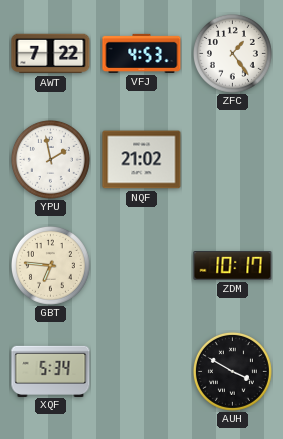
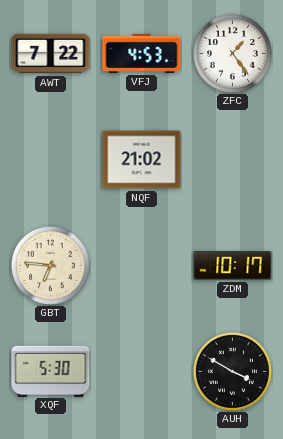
YPU: 1:58 -> none (50, 159)
XQF: 5:34 -> 5:30 (51, 371)
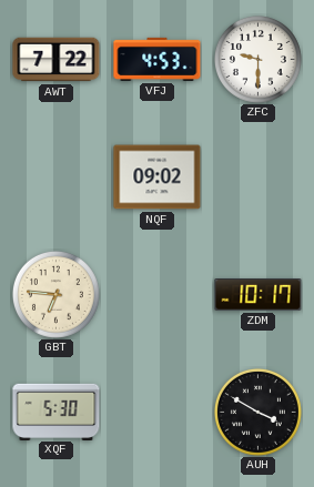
ZFC: 1:24 -> 9:30 (257, 59)
NQF: 21:02 -> 09:02 (158, 177)
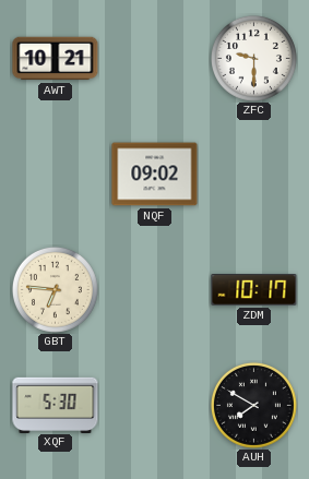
AWT: 7:22 -> 10:21 (56, 59)
VFJ: 4:53 -> none (158, 59)
AUH: 3:50 -> 7:50 (253, 405)
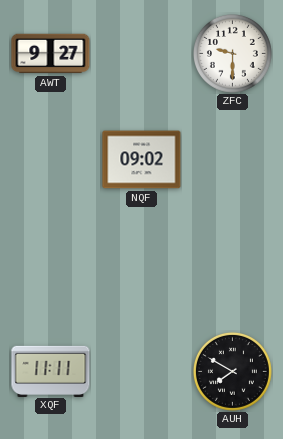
AWT: 10:21 -> 9:27 (51, 54)
GBT: 6:46 -> none (55, 289)
ZDM: 10:17 -> none (254, 290)
XQF: 5:30 -> 11:11 (51, 371)
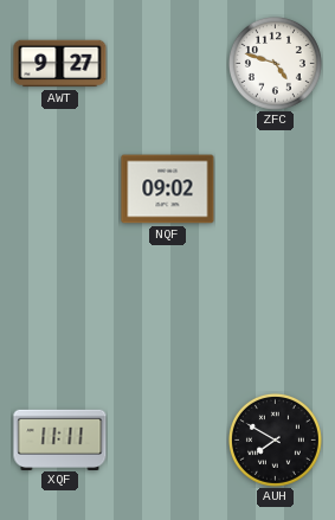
ZFC: 9:30 -> 4:48 (275, 63)
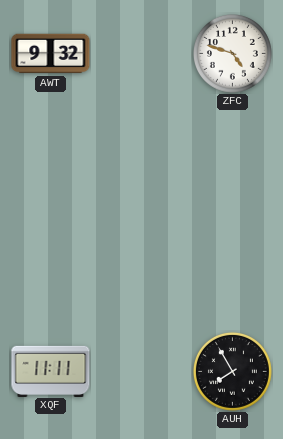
AWT: 9:27 -> 9:32 (51, 54)
NQF: 09:02 -> none (168, 190)
AUH: 7:50 -> 7:55 (232, 371)
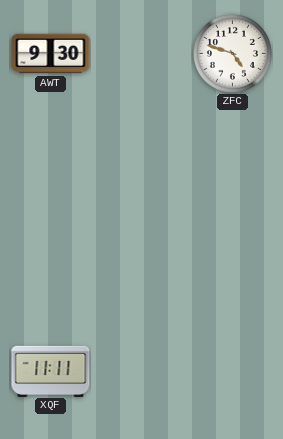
AWT: 9:32 -> 9:30 (51, 54)
AUH: 7:55 -> none (232, 371)
